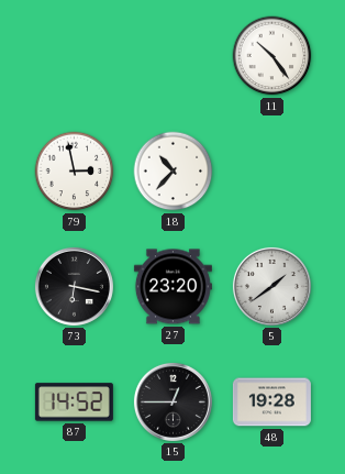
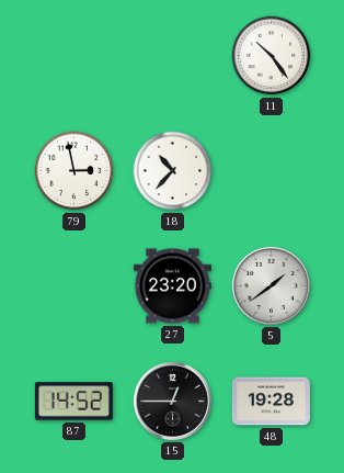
73: 6:17 -> none (74, 286)
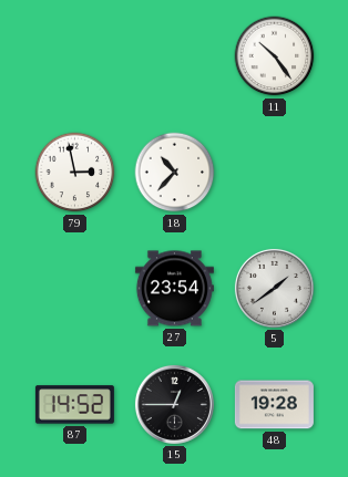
27: 23:20 -> 23:54 (174, 289)
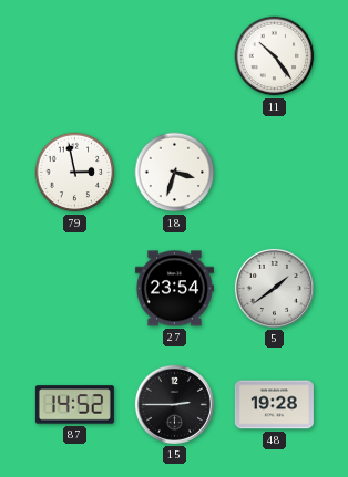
18: 10:37 -> 3:33 (175, 173)
15: 12:45 -> 2:45 (174, 404)
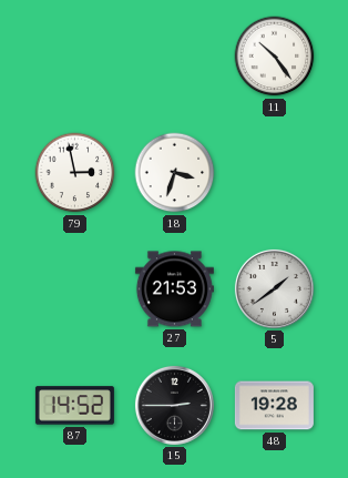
27: 23:54 -> 21:53 (174, 289)
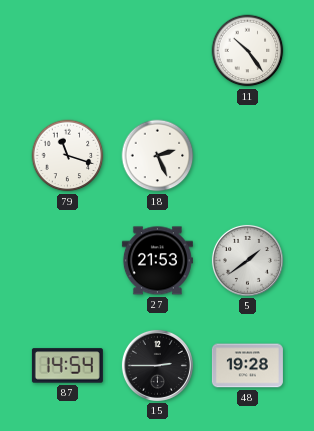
79: 2:58 -> 11:18 (68, 156)
18: 3:33 -> 2:26 (158, 156)
87: 14:52 -> 14:54 (67, 366)
